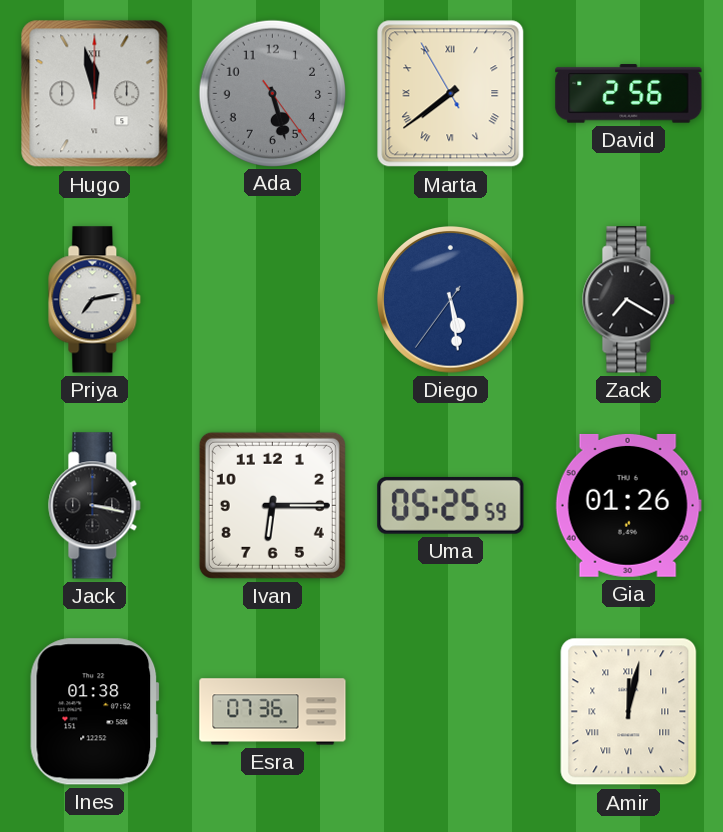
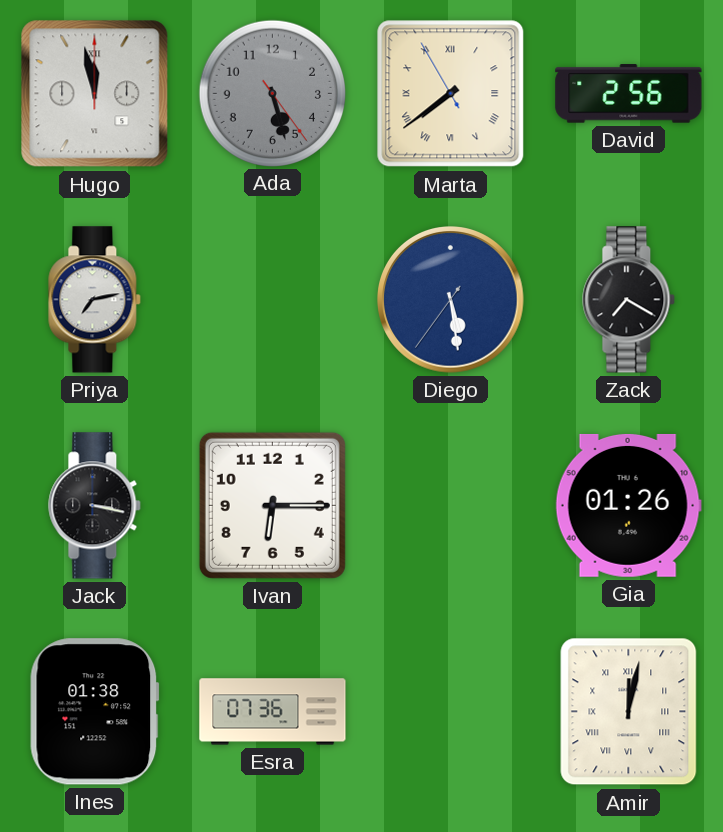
Uma: 05:25 -> none (451, 505)
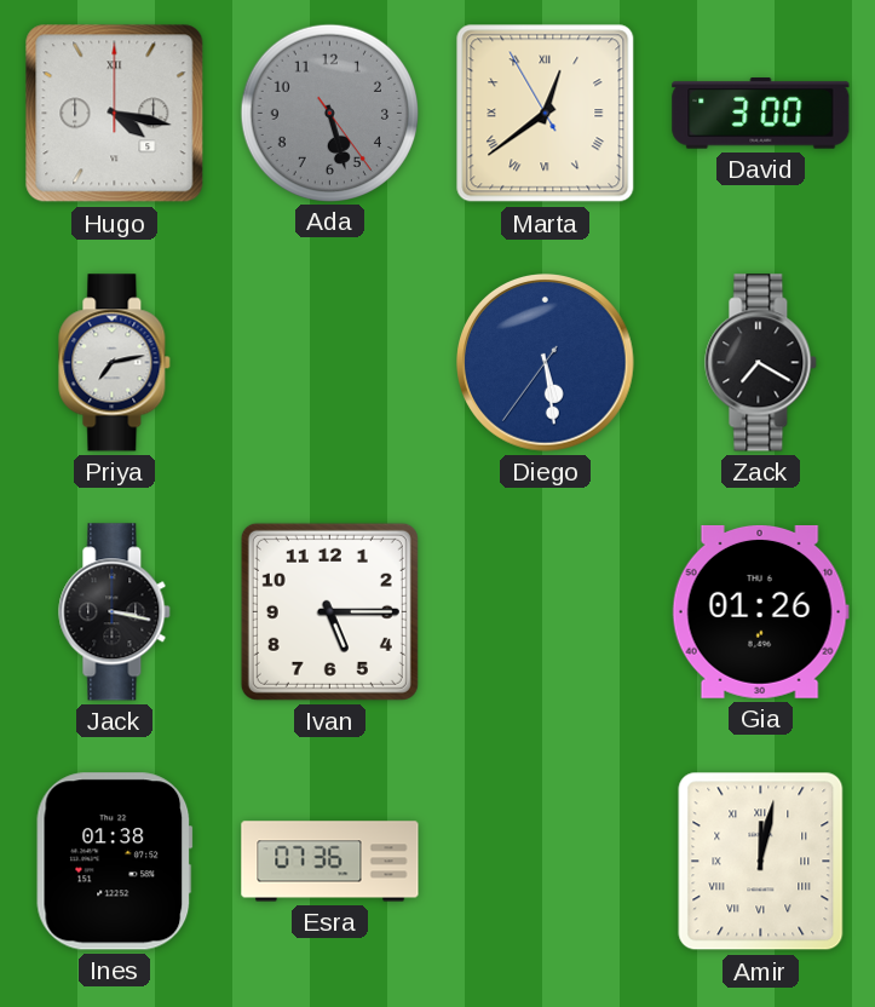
Hugo: 11:58 -> 4:17 (115, 114)
Marta: 7:38 -> 12:38 (546, 114)
David: 2:56 -> 3:00 (761, 114)
Ivan: 6:15 -> 5:15 (329, 611)
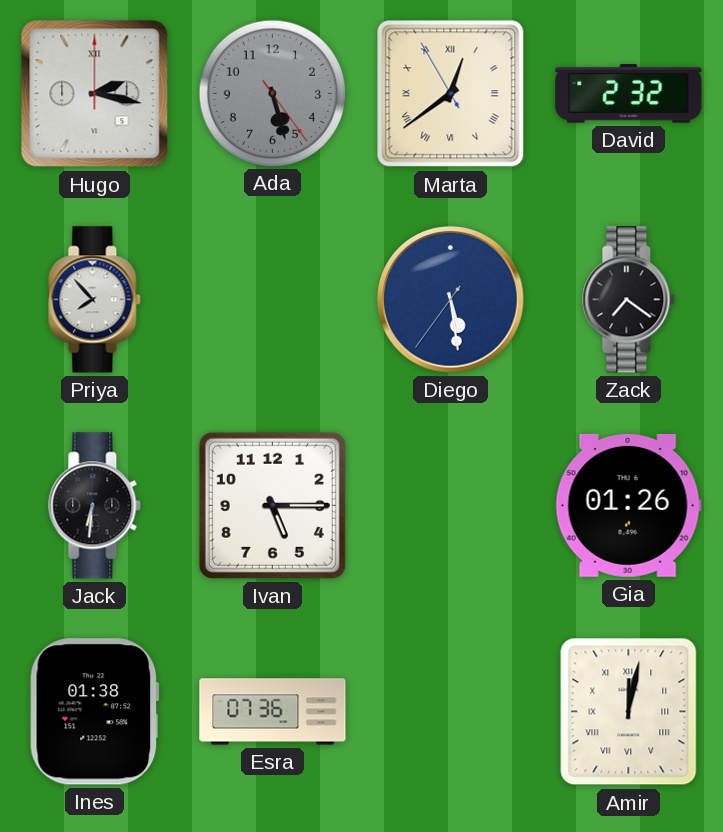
Hugo: 4:17 -> 2:17 (95, 94)
David: 3:00 -> 2:32 (629, 94)
Priya: 7:13 -> 7:53 (95, 300)
Zack: 7:20 -> 7:21 (629, 300)
Jack: 3:17 -> 6:31 (95, 506)
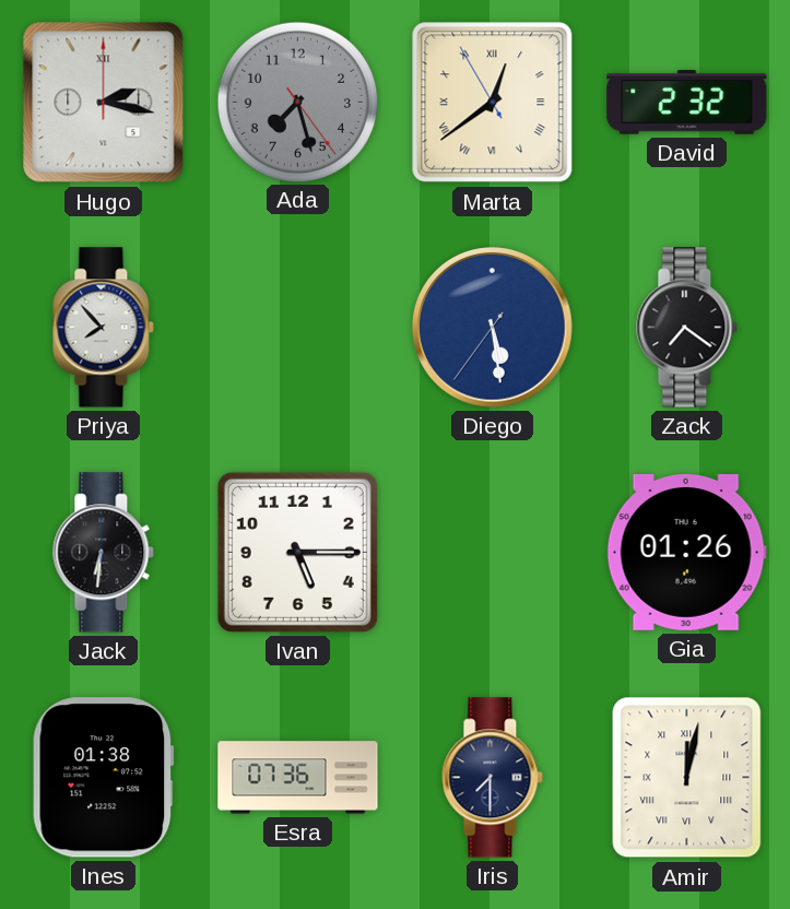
Ada: 5:27 -> 7:27 (297, 102)
Iris: none -> 7:30 (493, 778)
